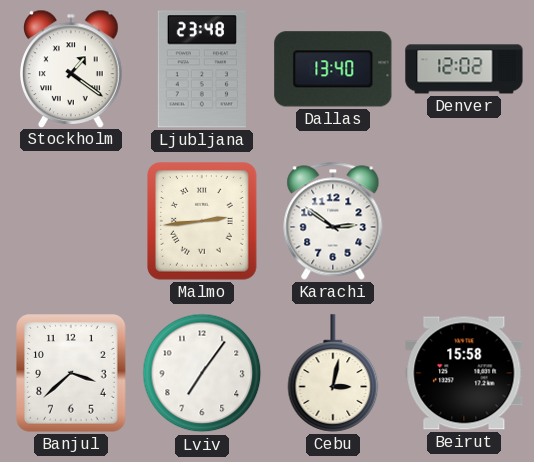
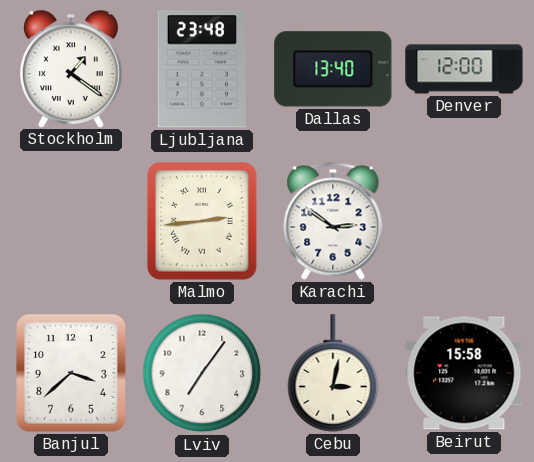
Denver: 12:02 -> 12:00 (464, 69)
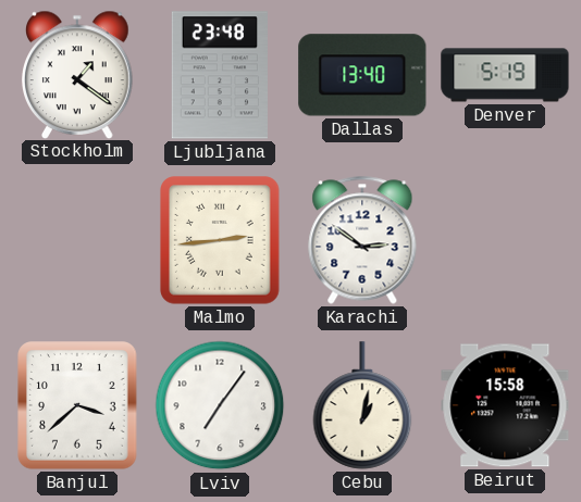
Denver: 12:00 -> 5:19 (505, 75)
Cebu: 3:02 -> 1:02 (362, 405)
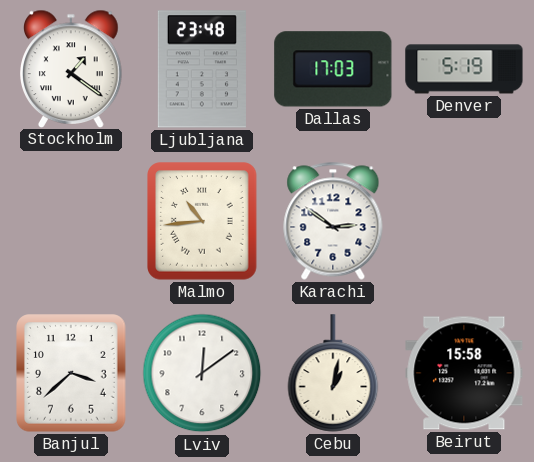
Dallas: 13:40 -> 17:03 (333, 69)
Malmo: 2:44 -> 10:44 (202, 221)
Lviv: 7:06 -> 12:09 (202, 373)
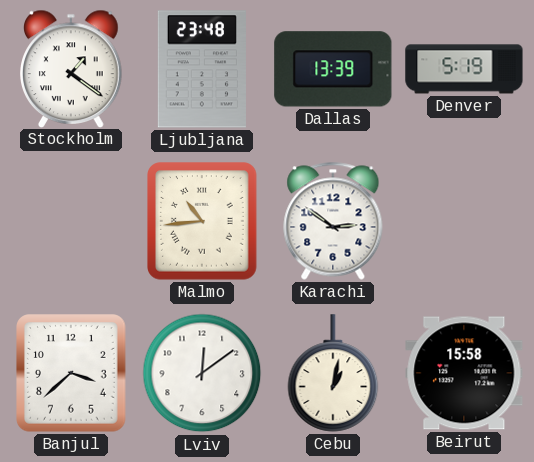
Dallas: 17:03 -> 13:39 (333, 69)
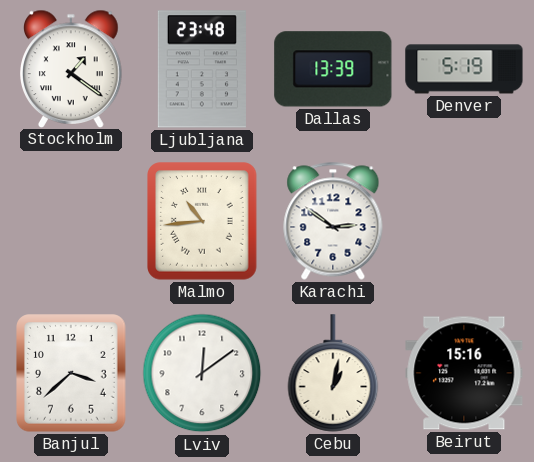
Beirut: 15:58 -> 15:16 (464, 373)
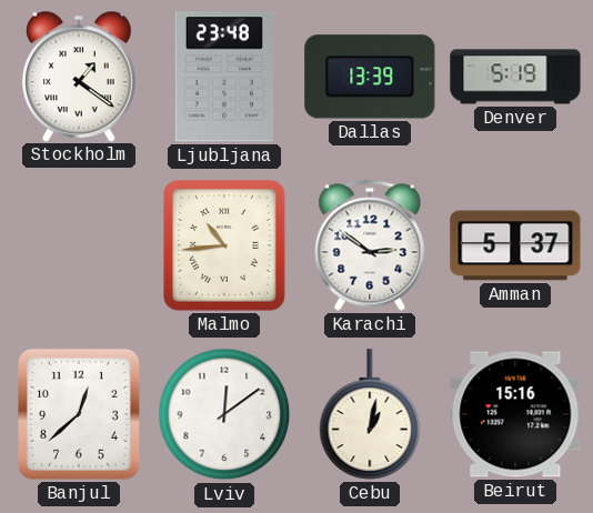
Amman: none -> 5:37 (515, 245)
Banjul: 3:38 -> 12:38 (79, 414)
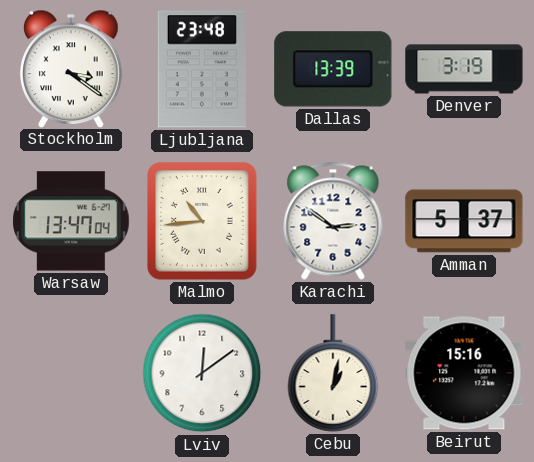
Stockholm: 1:21 -> 3:21 (72, 68)
Denver: 5:19 -> 3:19 (464, 69)
Warsaw: none -> 13:47 (71, 221)
Banjul: 12:38 -> none (79, 414)
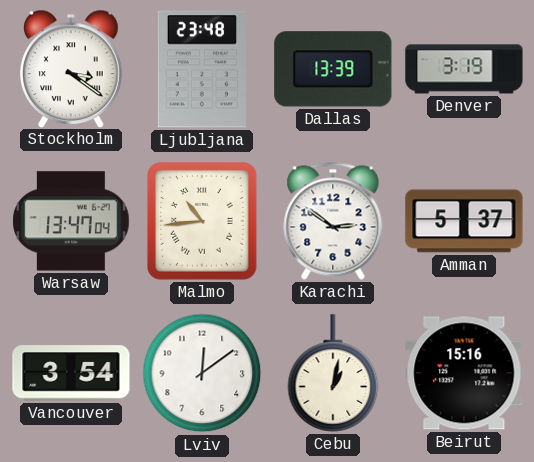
Vancouver: none -> 3:54 (71, 373)
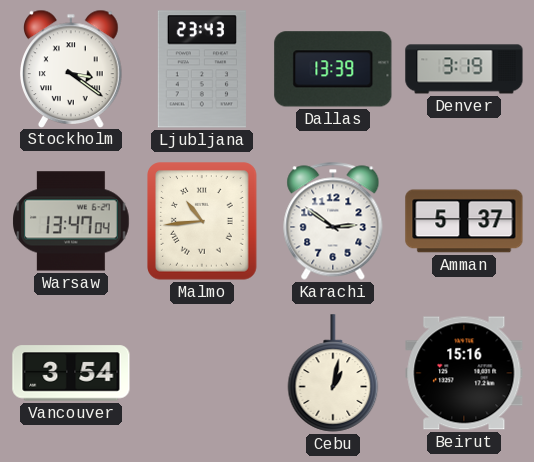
Ljubljana: 23:48 -> 23:43 (202, 69)
Lviv: 12:09 -> none (202, 373)
